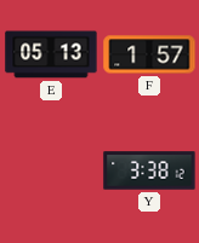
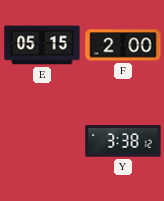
E: 05:13 -> 05:15 (42, 45)
F: 1:57 -> 2:00 (123, 45)
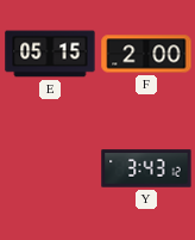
Y: 3:38 -> 3:43 (146, 168)
